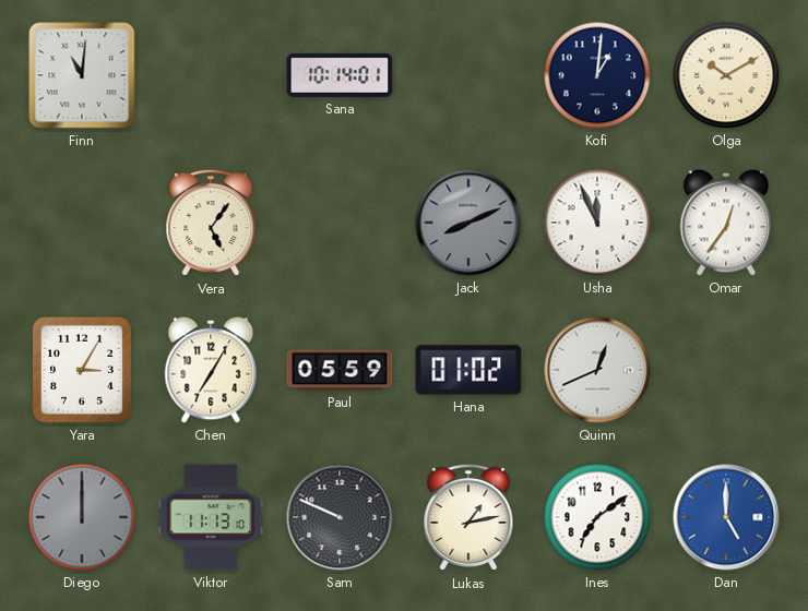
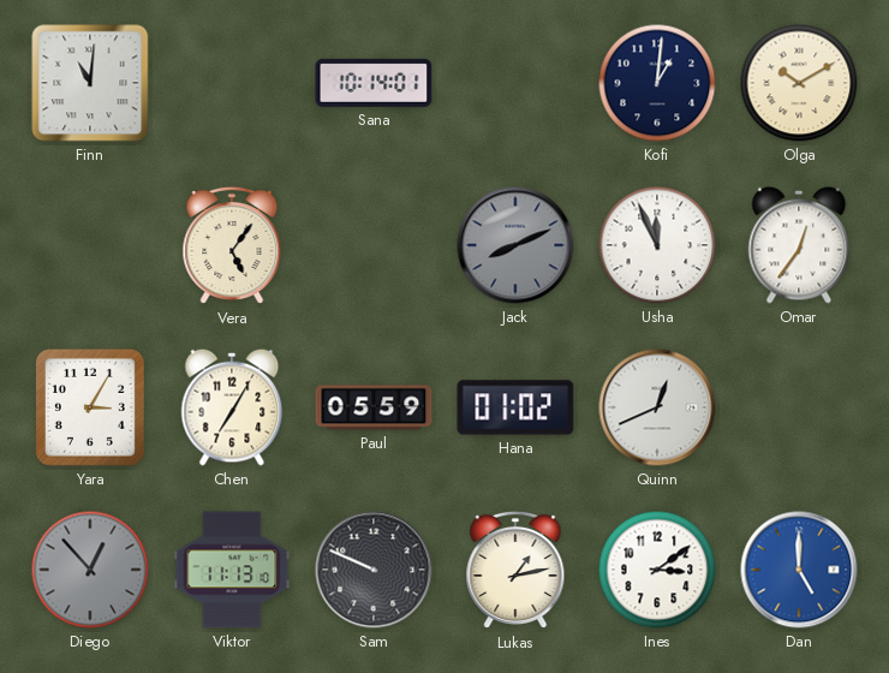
Diego: 12:00 -> 12:53 (90, 570)
Ines: 7:09 -> 3:09 (657, 570)
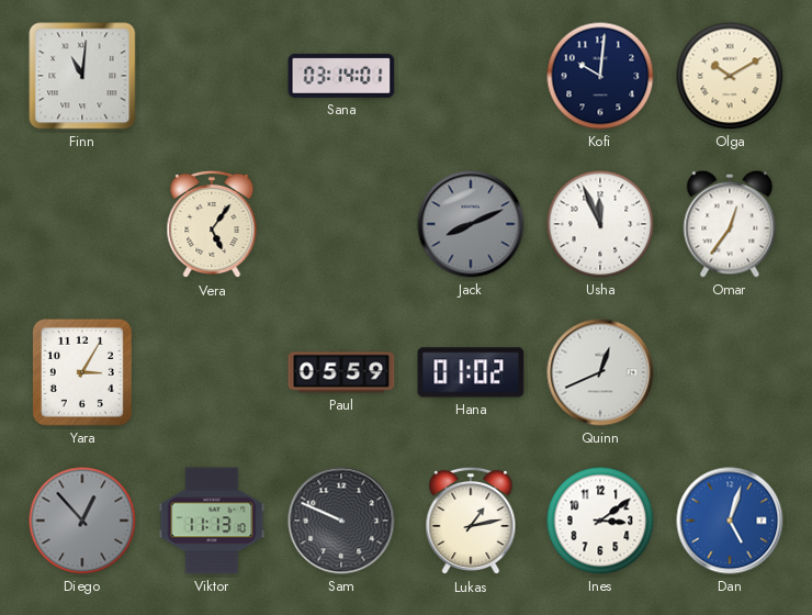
Sana: 10:14 -> 03:14 (341, 76)
Kofi: 1:01 -> 10:01 (600, 76)
Chen: 7:05 -> none (232, 407)
Dan: 5:00 -> 5:03 (730, 521)
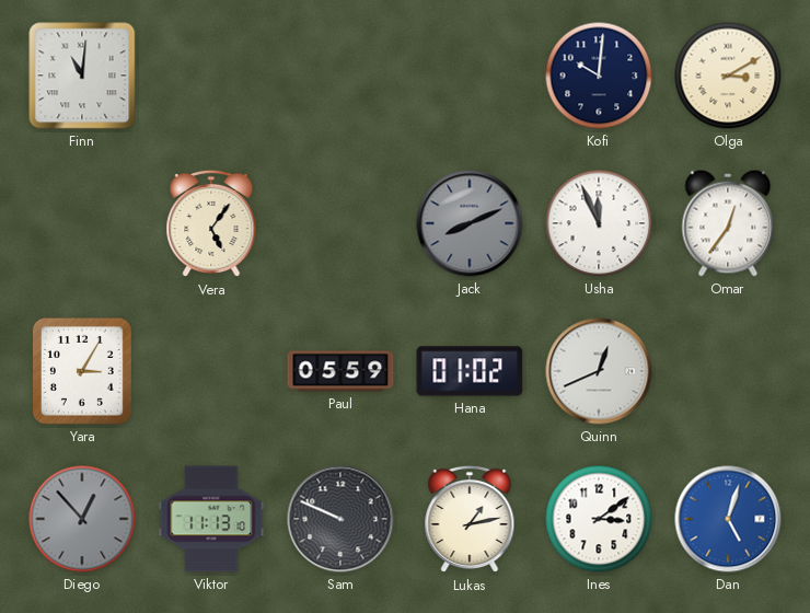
Sana: 03:14 -> none (341, 76)
Olga: 10:10 -> 3:10 (728, 76)
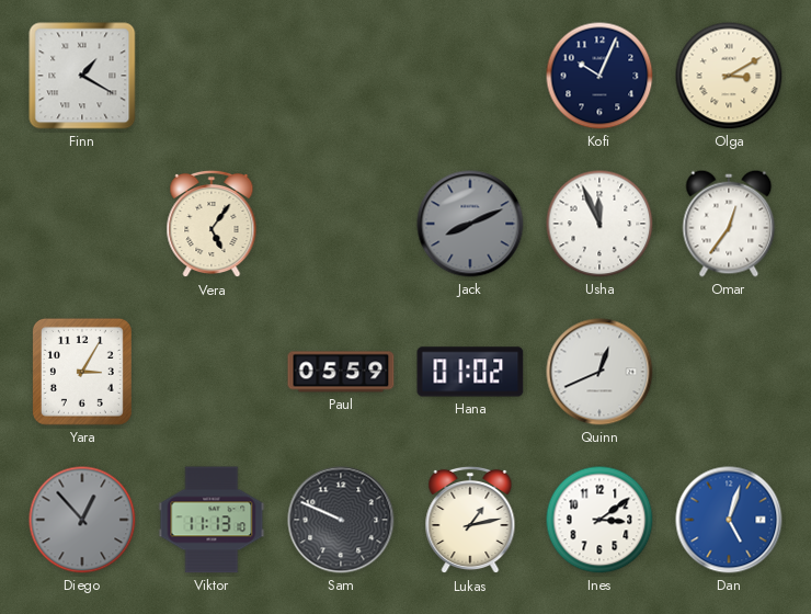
Finn: 11:01 -> 1:20 (82, 76)
Kofi: 10:01 -> 10:04 (599, 76)
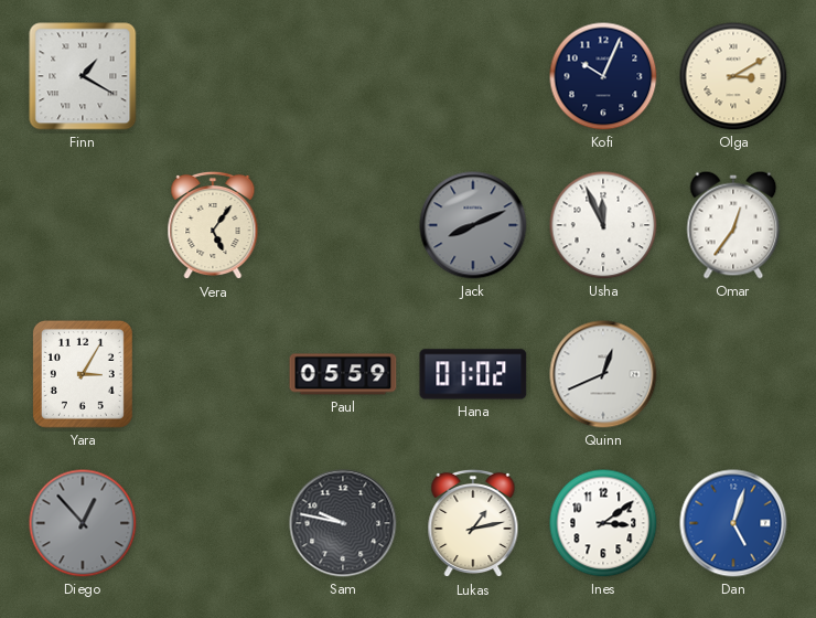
Viktor: 11:13 -> none (212, 520)
Sam: 9:49 -> 9:47 (343, 523)
